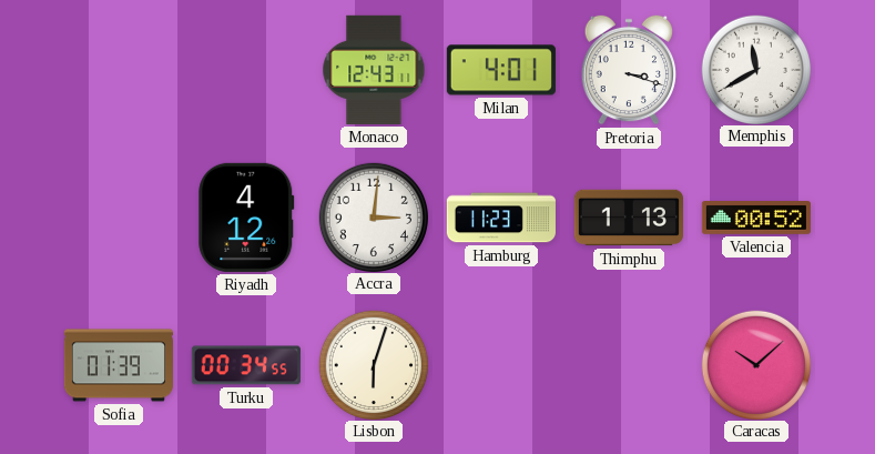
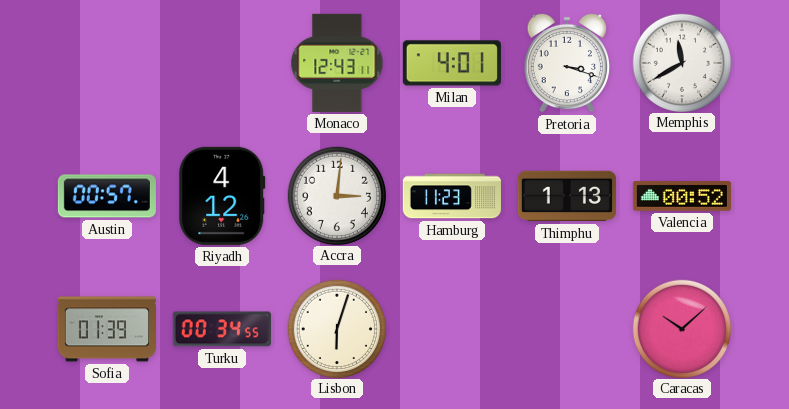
Austin: none -> 00:57 (107, 196)
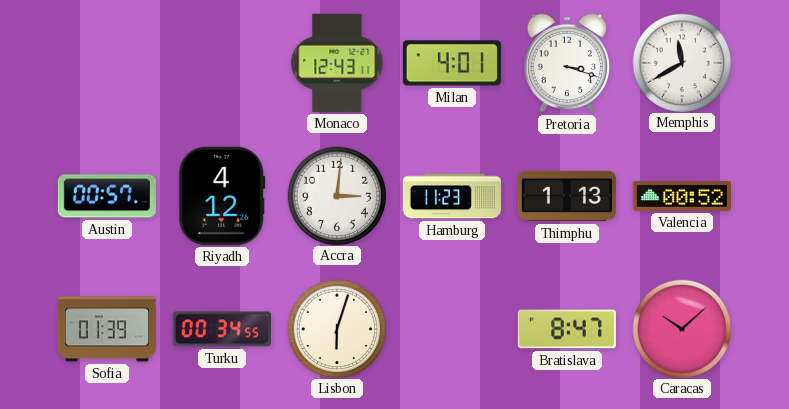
Bratislava: none -> 8:47 (567, 329)
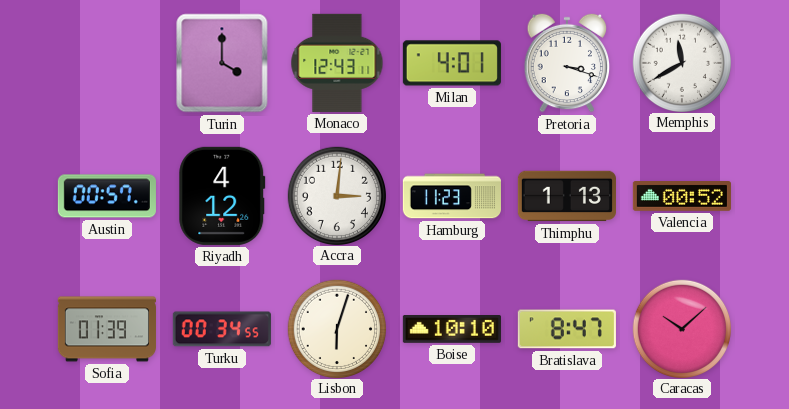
Turin: none -> 4:00 (222, 63)
Boise: none -> 10:10 (452, 330)
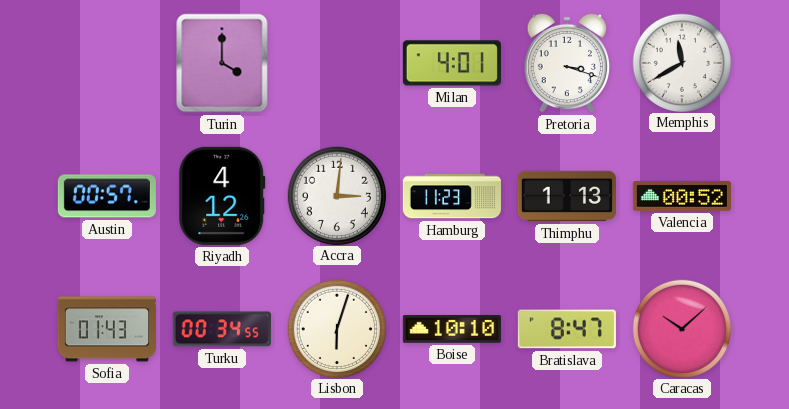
Monaco: 12:43 -> none (337, 63)
Sofia: 01:39 -> 01:43 (107, 329)
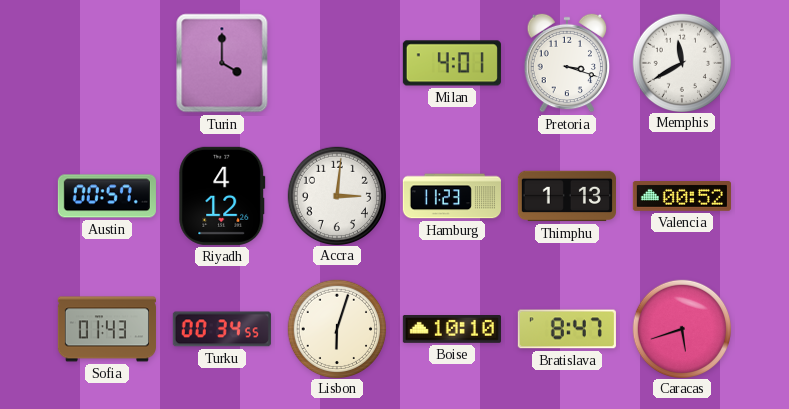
Caracas: 10:08 -> 5:42 (681, 328)
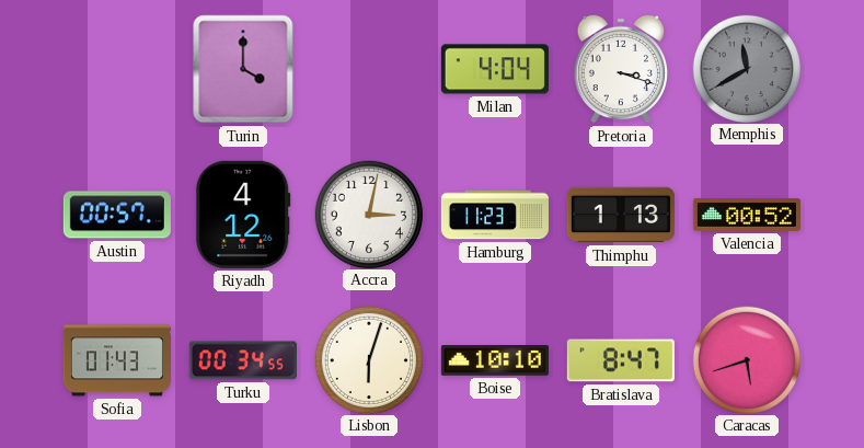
Milan: 4:01 -> 4:04 (495, 69)
Memphis dial: white -> grey (746, 68)
Accra: 3:01 -> 3:02 (368, 214)
